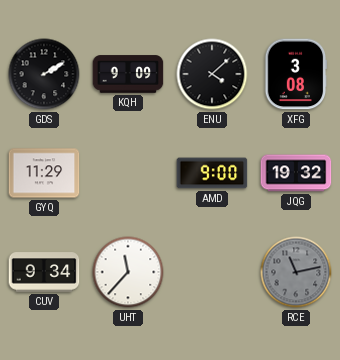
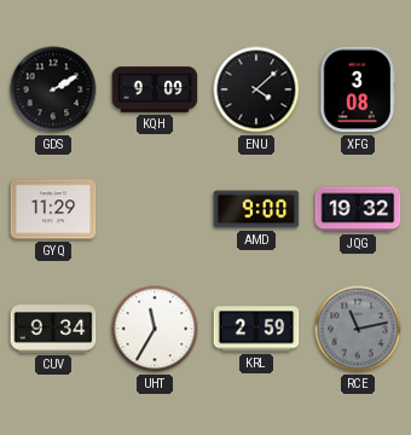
UHT: 11:37 -> 11:35 (155, 329)
KRL: none -> 2:59 (256, 329)
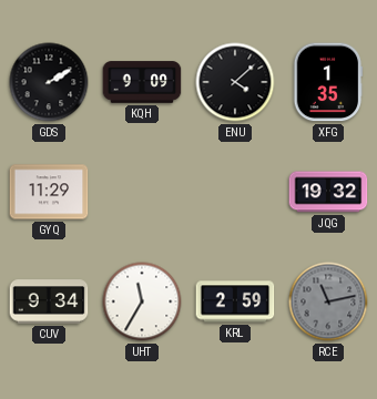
XFG: 3:08 -> 1:35 (328, 82)
AMD: 9:00 -> none (256, 209)
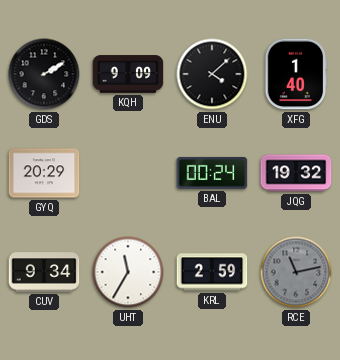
XFG: 1:35 -> 1:40 (296, 74)
GYQ: 11:29 -> 20:29 (44, 173)
BAL: none -> 00:24 (212, 173)
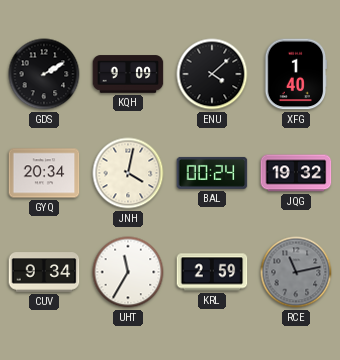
GYQ: 20:29 -> 20:34 (44, 173)
JNH: none -> 4:02 (128, 173)
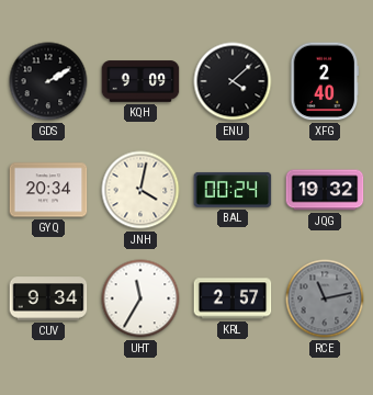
XFG: 1:40 -> 2:40 (325, 81)
KRL: 2:59 -> 2:57 (233, 298)
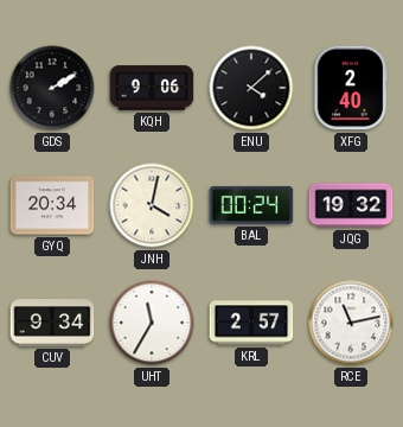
KQH: 9:09 -> 9:06 (152, 88)
RCE dial: grey -> white (351, 323)
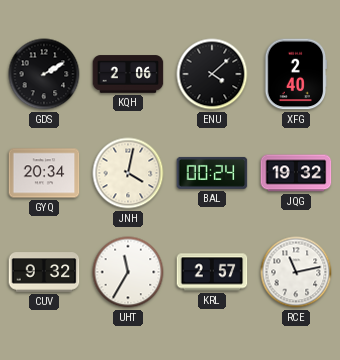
KQH: 9:06 -> 2:06 (128, 74)
CUV: 9:34 -> 9:32 (44, 272)
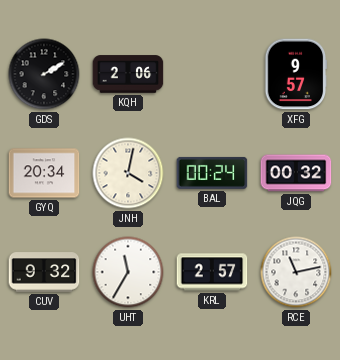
ENU: 4:08 -> none (212, 74)
XFG: 2:40 -> 9:57 (296, 74)
JQG: 19:32 -> 00:32 (296, 173)
